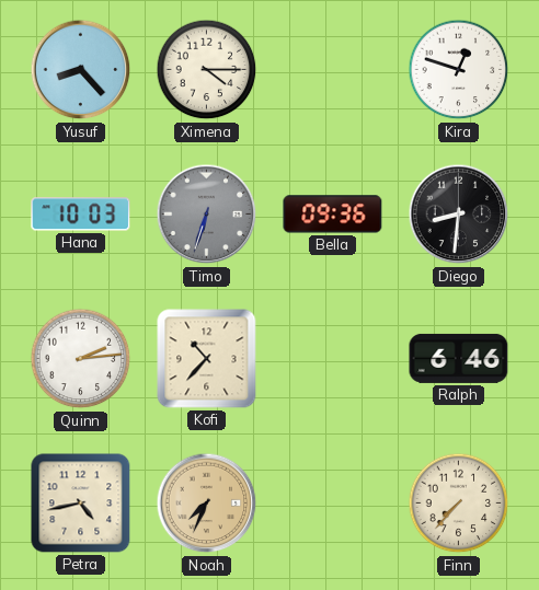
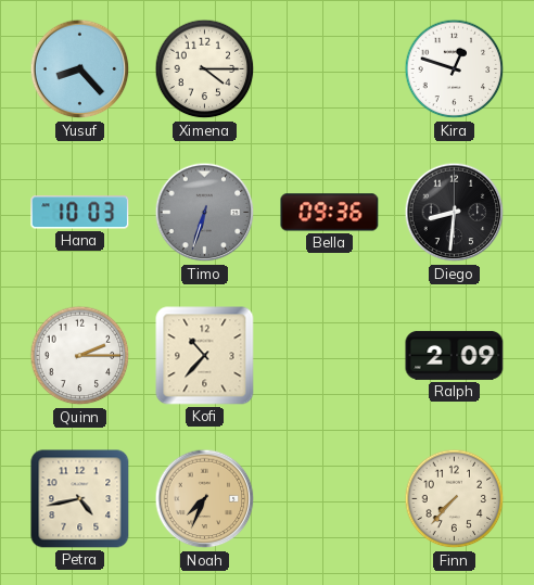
Quinn: 2:14 -> 2:15 (80, 356)
Ralph: 6:46 -> 2:09 (455, 355)
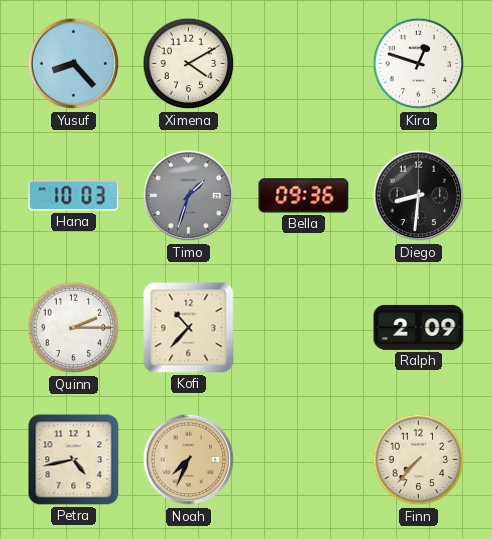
Ximena: 4:15 -> 4:10 (189, 64)
Timo: 6:33 -> 1:33 (189, 196)
